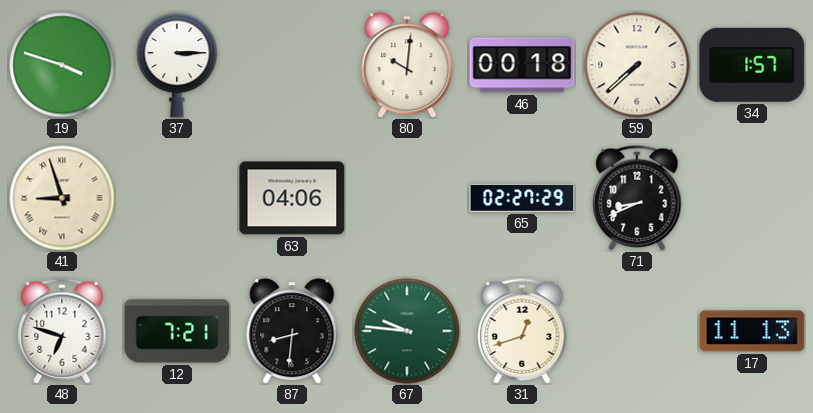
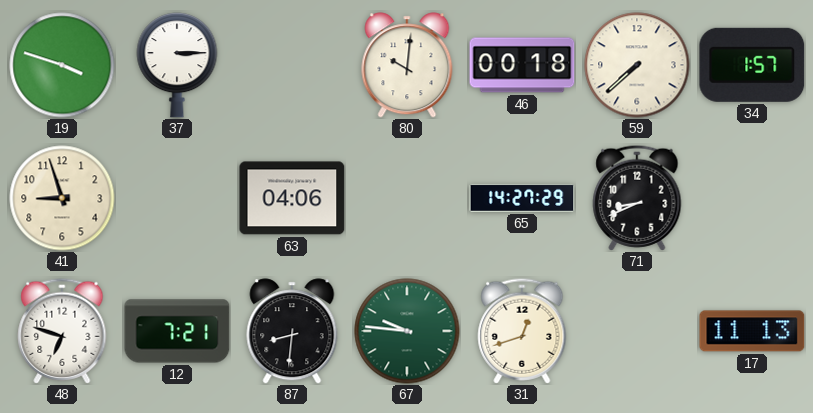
41 numerals: Roman -> Arabic (62, 198)
65: 02:27 -> 14:27 (522, 198)
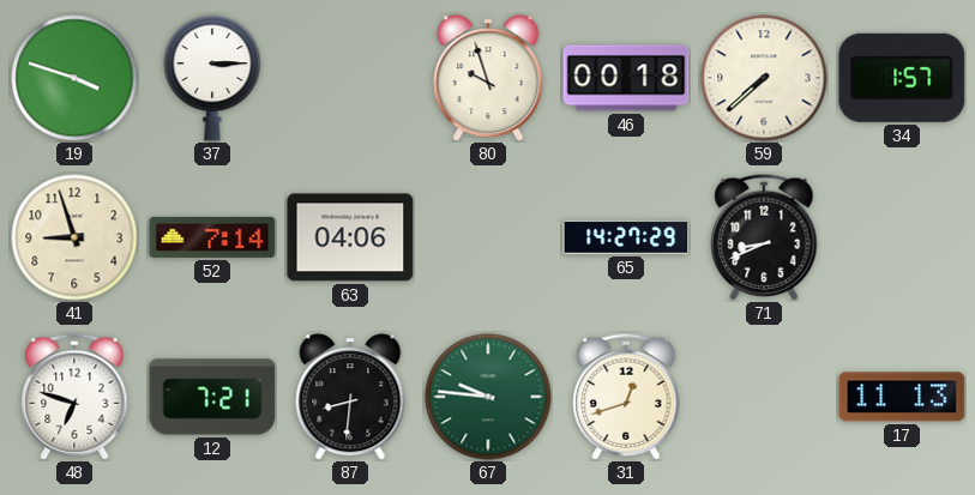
80: 10:01 -> 9:57 (488, 78)
52: none -> 7:14 (212, 237)
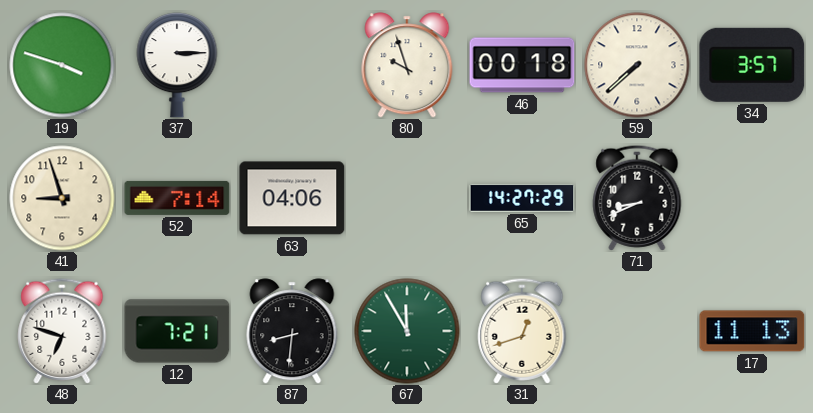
34: 1:57 -> 3:57 (752, 65)
67: 9:46 -> 11:55 (407, 331)
